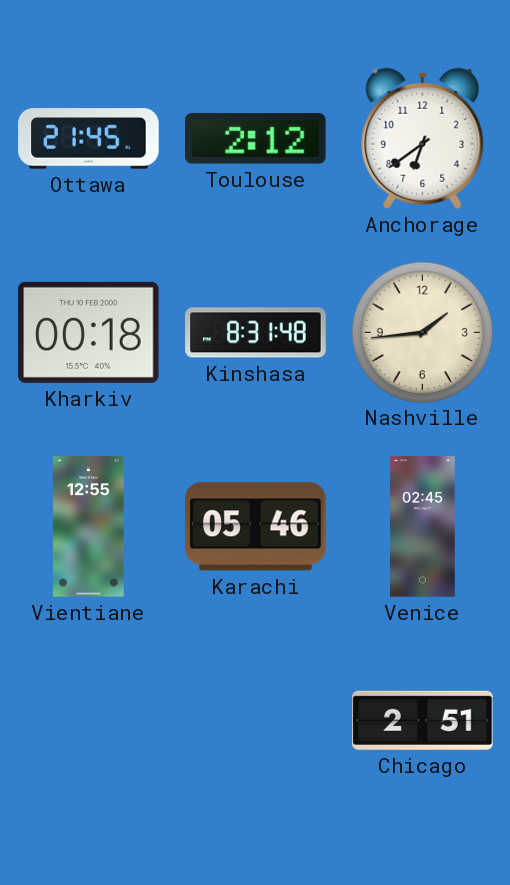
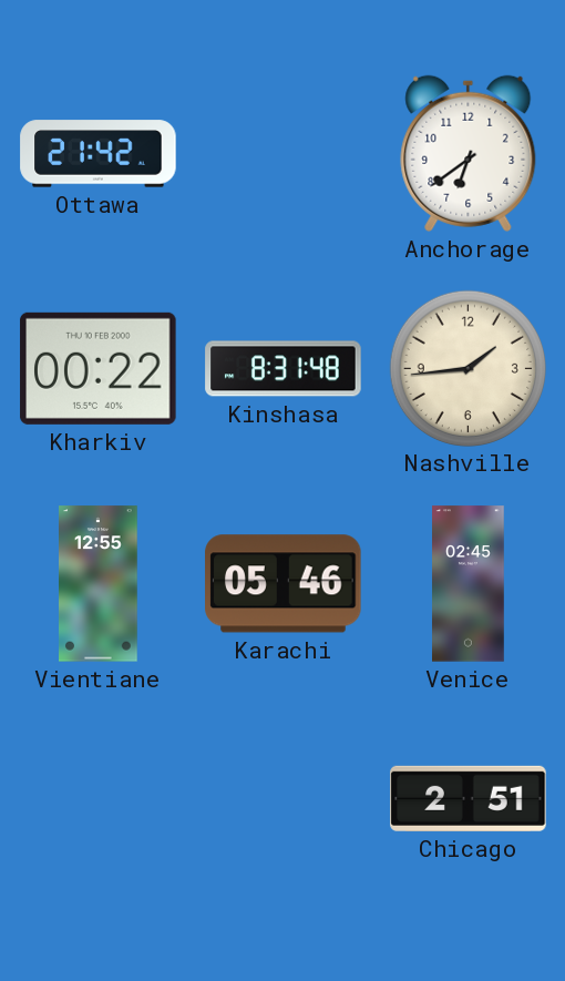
Ottawa: 21:45 -> 21:42 (99, 154)
Toulouse: 2:12 -> none (256, 139)
Kharkiv: 00:18 -> 00:22 (99, 368)
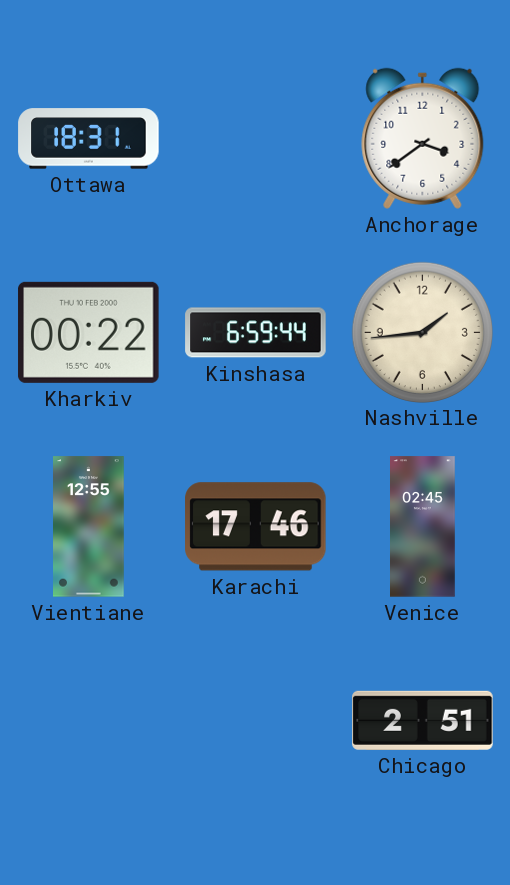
Ottawa: 21:42 -> 18:31 (89, 139)
Anchorage: 6:39 -> 3:39 (423, 138)
Kinshasa: 8:31 -> 6:59 (256, 333)
Karachi: 05:46 -> 17:46 (256, 527)
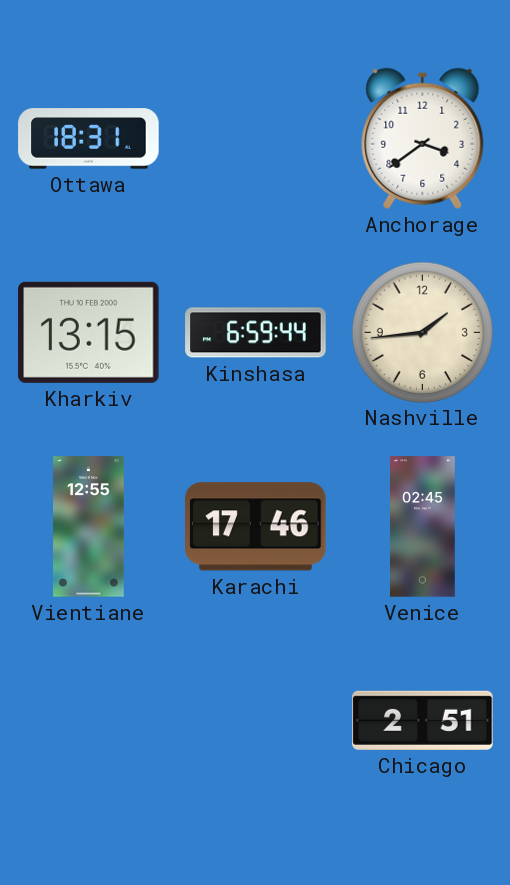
Kharkiv: 00:22 -> 13:15 (89, 332)
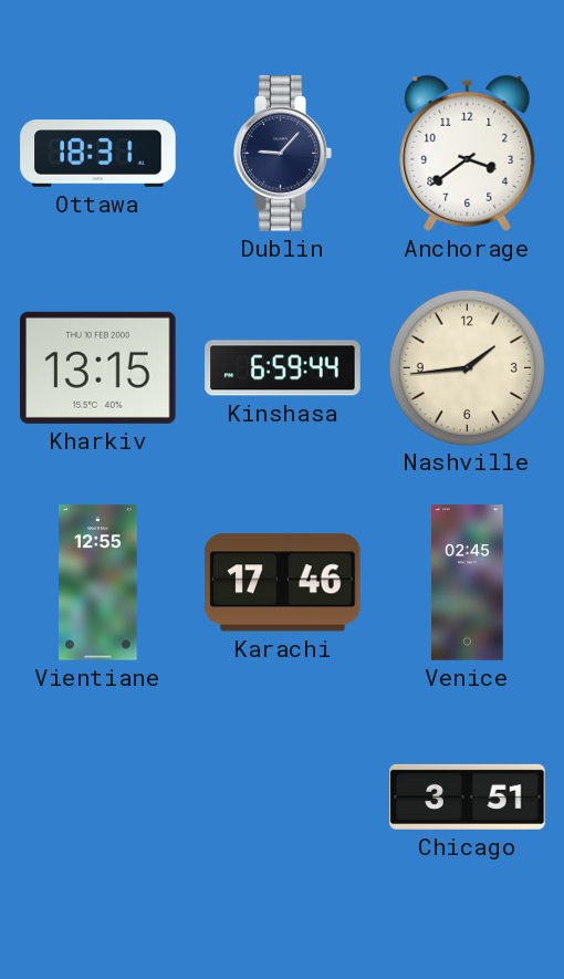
Dublin: none -> 9:07 (283, 154)
Chicago: 2:51 -> 3:51 (468, 796)
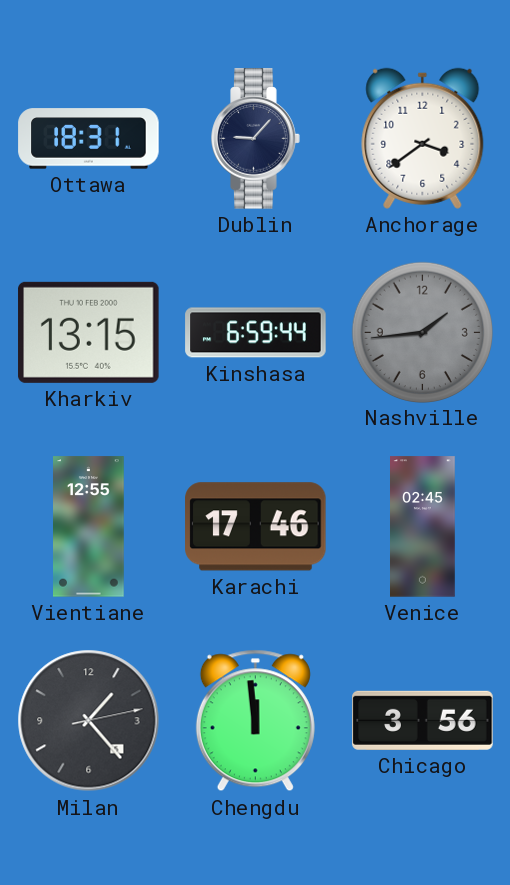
Nashville dial: cream -> grey (422, 332)
Milan: none -> 1:23 (89, 721)
Chengdu: none -> 11:59 (255, 721)
Chicago: 3:51 -> 3:56 (423, 720)
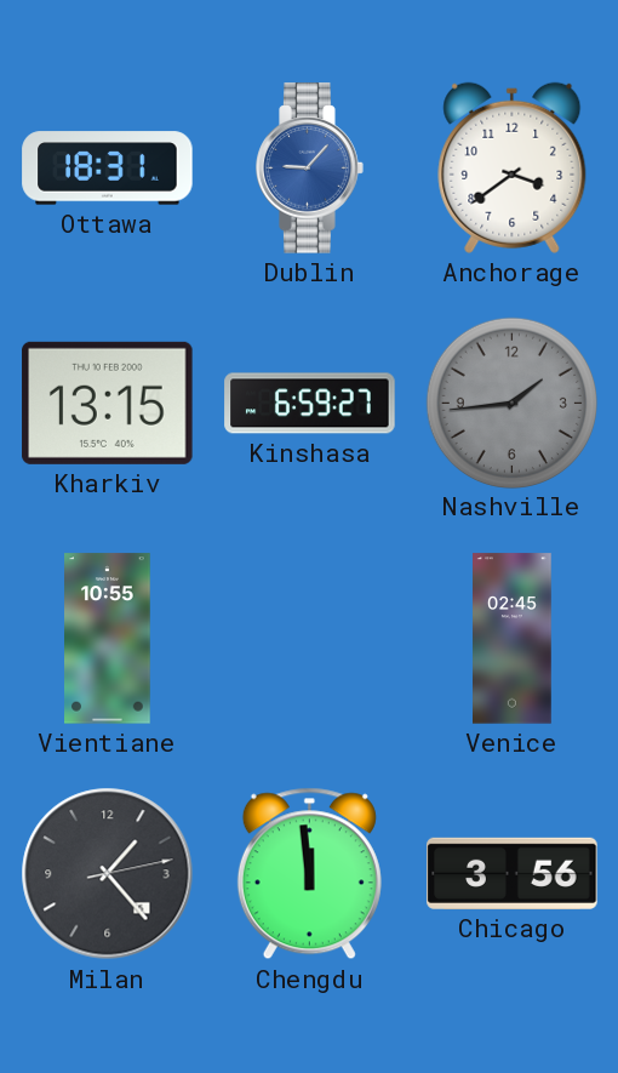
Dublin dial: navy -> blue (310, 169)
Kinshasa: 6:59:44 -> 6:59:27 (310, 404)
Vientiane: 12:55 -> 10:55 (108, 639)
Karachi: 17:46 -> none (256, 527)
